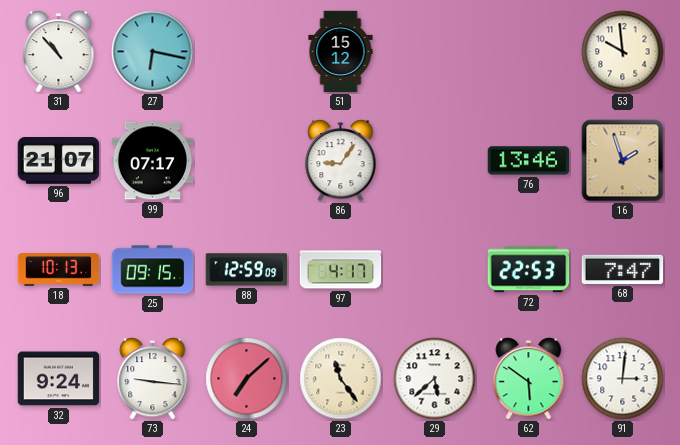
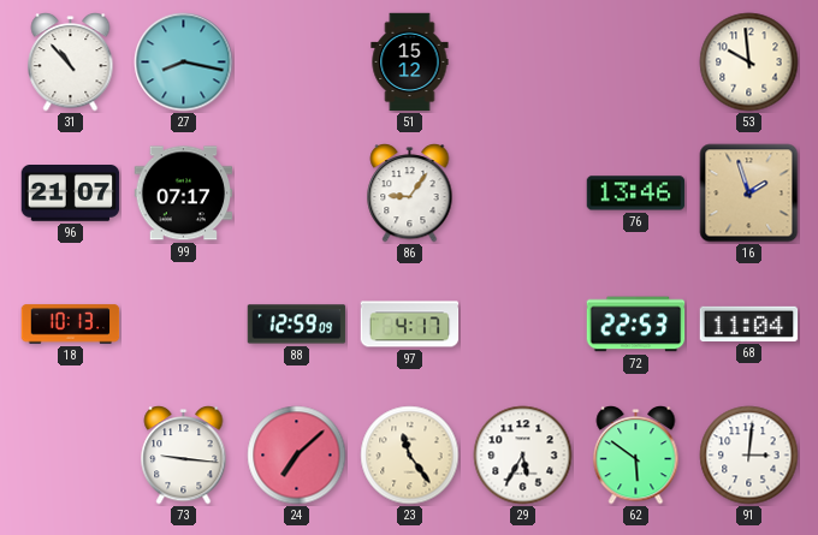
27: 6:17 -> 8:17 (184, 63)
25: 09:15 -> none (153, 270)
68: 7:47 -> 11:04 (749, 323)
32: 9:24 -> none (59, 379)
29: 5:38 -> 5:35 (523, 456)
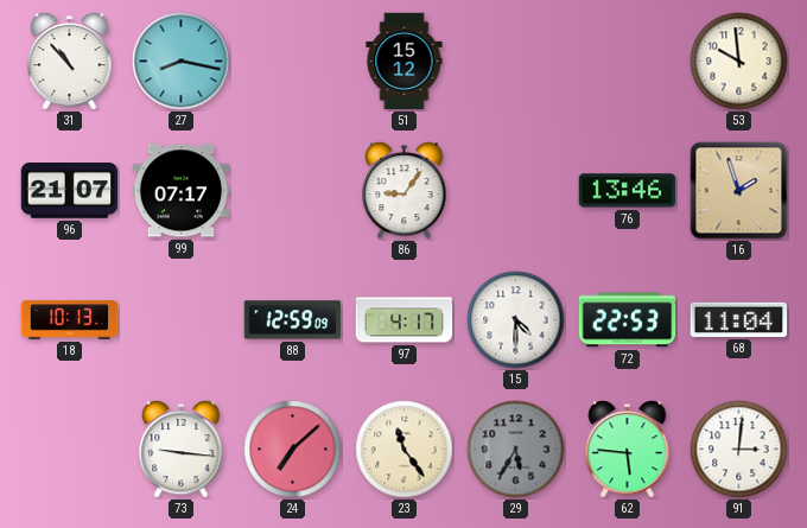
15: none -> 4:30 (516, 320)
29 dial: white -> grey (516, 450)
62: 5:51 -> 5:46 (628, 450)
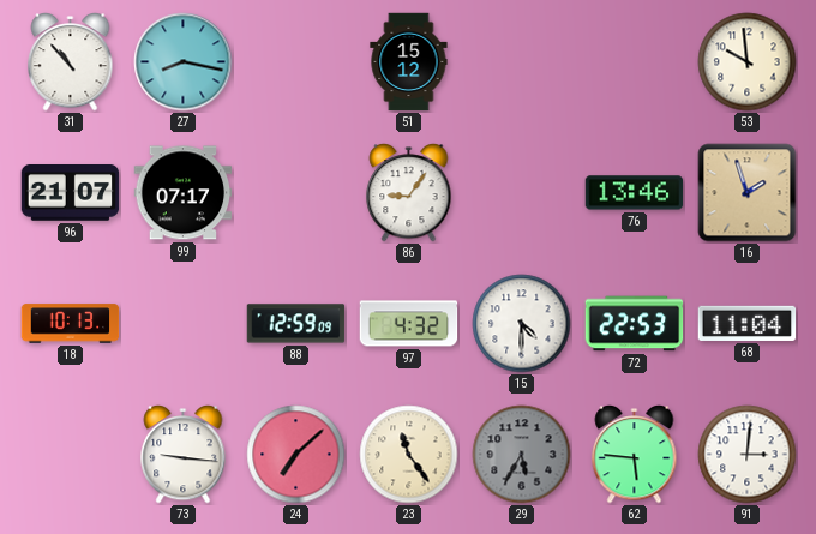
97: 4:17 -> 4:32 (409, 324)
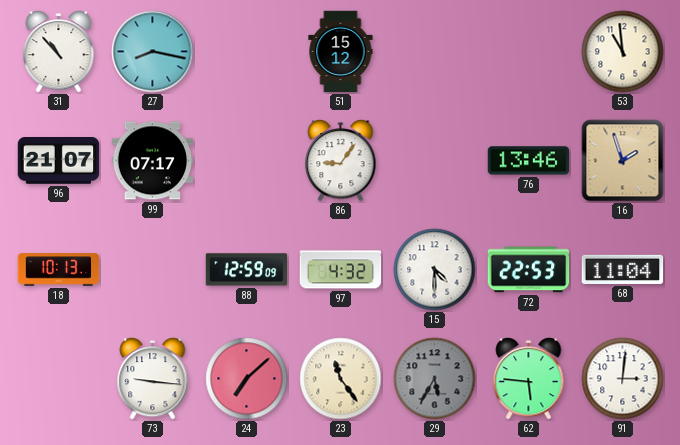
53: 9:59 -> 10:59 (623, 52)
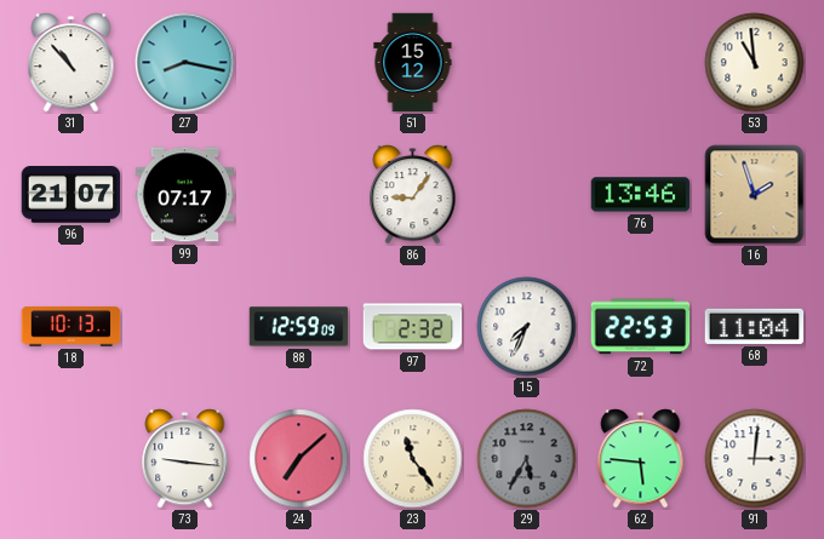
97: 4:32 -> 2:32 (413, 327)
15: 4:30 -> 7:34 (527, 327)
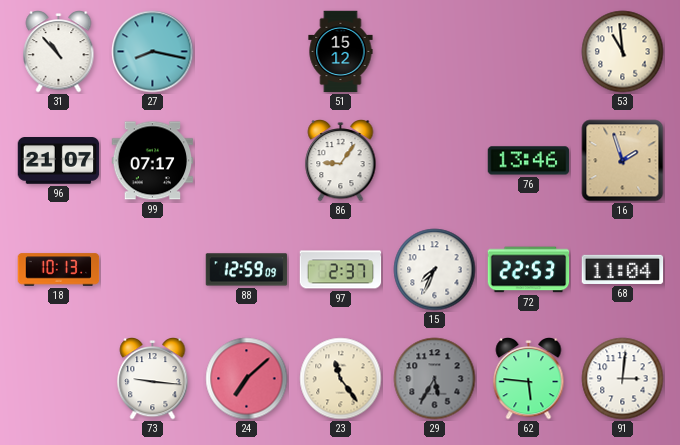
97: 2:32 -> 2:37 (341, 270)
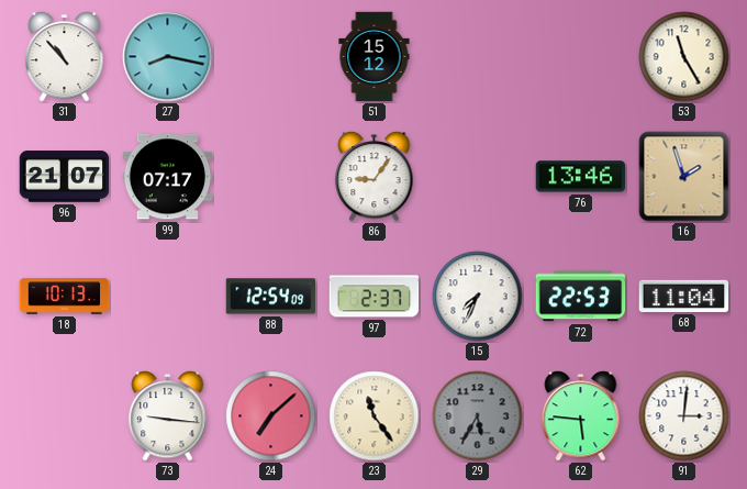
53: 10:59 -> 11:25 (684, 57)
88: 12:59 -> 12:54 (271, 297)
